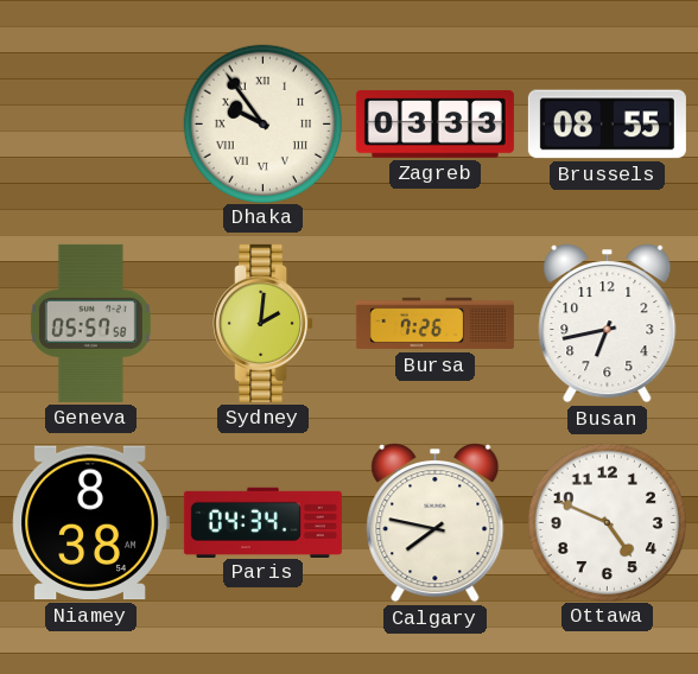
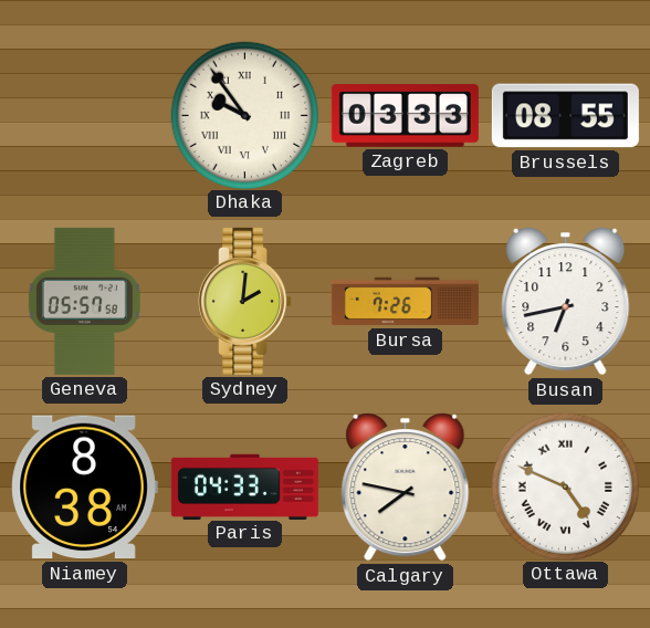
Paris: 04:34 -> 04:33 (244, 486)
Ottawa numerals: Arabic -> Roman (565, 486)
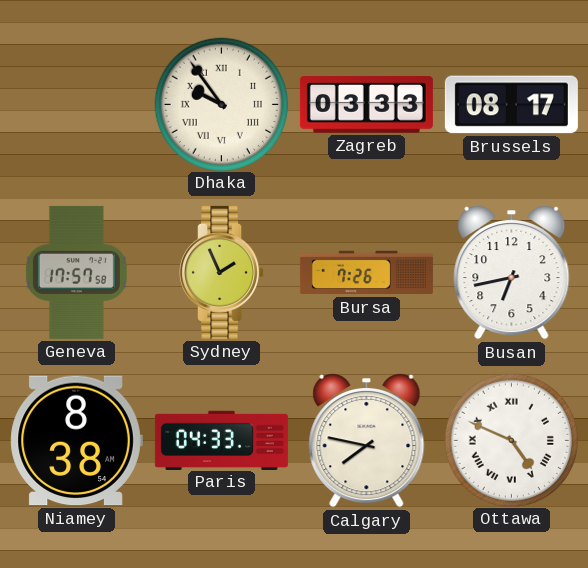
Brussels: 08:55 -> 08:17 (511, 105)
Geneva: 05:57 -> 17:57 (76, 272)
Sydney: 2:01 -> 1:56 (222, 272)
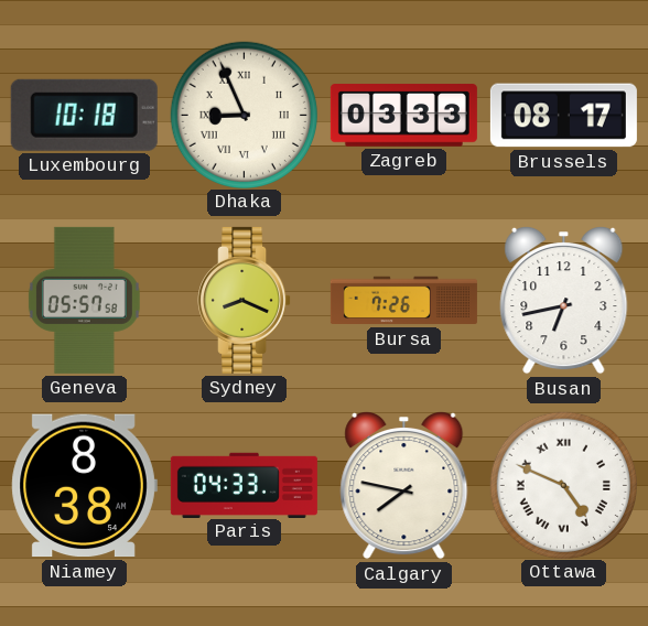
Luxembourg: none -> 10:18 (84, 115)
Dhaka: 9:54 -> 8:56 (244, 115)
Geneva: 17:57 -> 05:57 (84, 300)
Sydney: 1:56 -> 8:19 (245, 300)
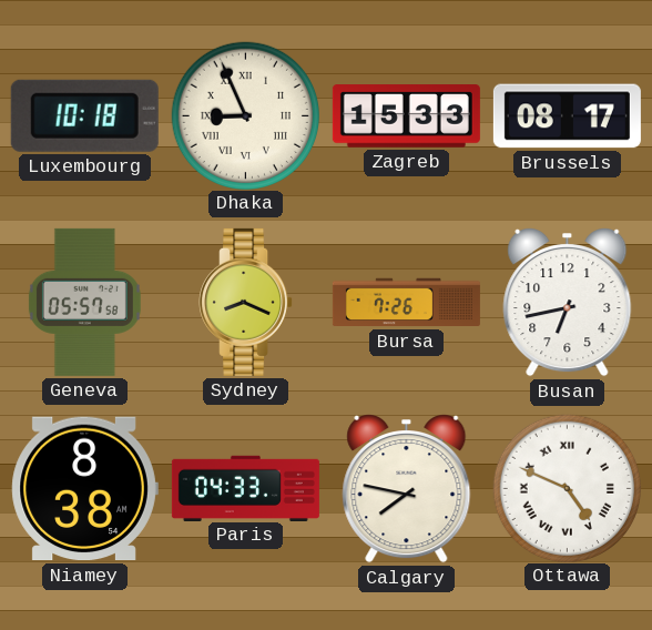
Zagreb: 03:33 -> 15:33 (406, 116)
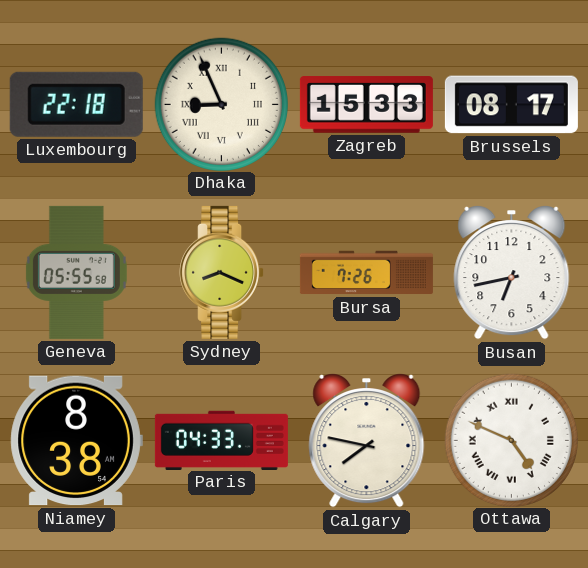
Luxembourg: 10:18 -> 22:18 (76, 104)
Geneva: 05:57 -> 05:55 (76, 272)
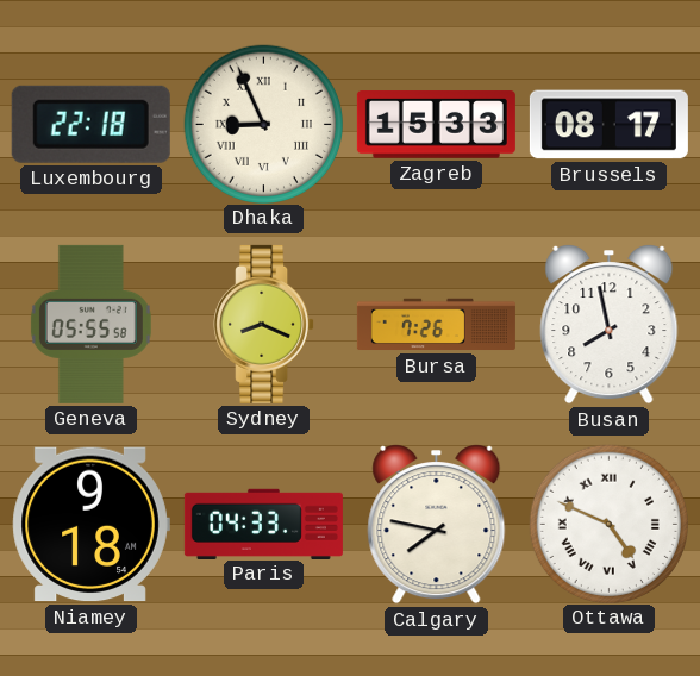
Busan: 6:43 -> 7:58 (610, 325)
Niamey: 8:38 -> 9:18 (90, 525)
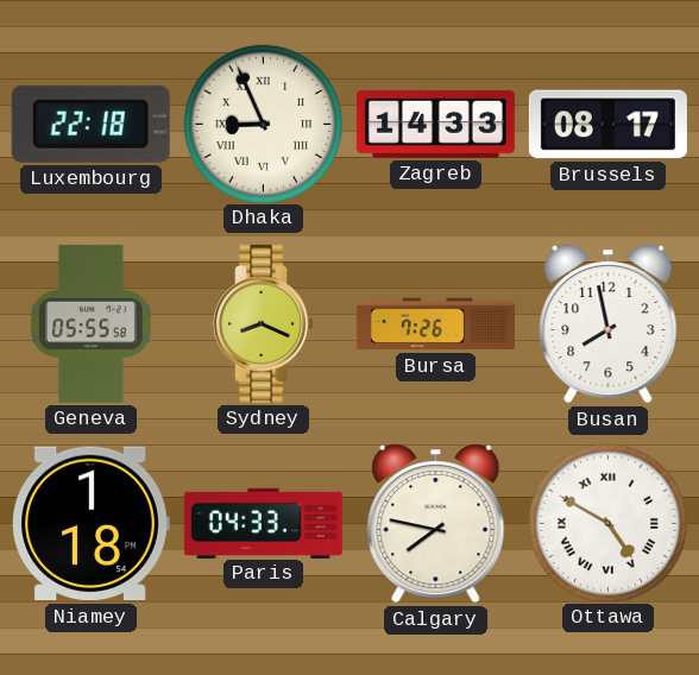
Zagreb: 15:33 -> 14:33 (435, 125)
Niamey: 9:18 -> 1:18 (90, 524)
Ottawa: 4:49 -> 4:50 (607, 523)
